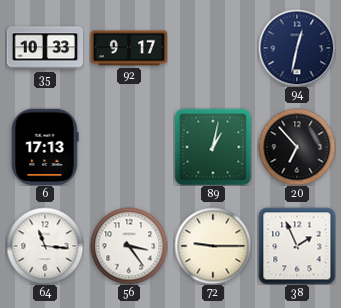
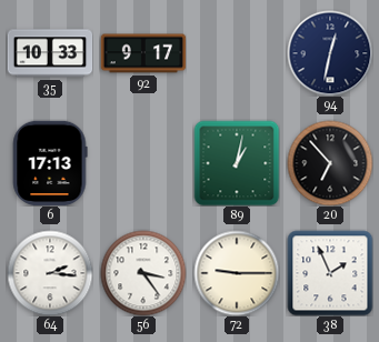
64: 11:16 -> 2:16 (50, 273)
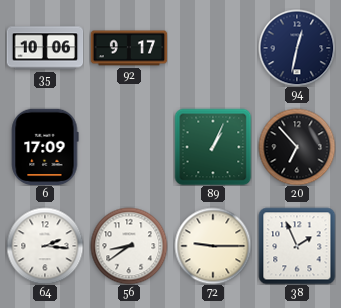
35: 10:33 -> 10:06 (45, 48)
6: 17:13 -> 17:09 (45, 147)
89: 1:02 -> 1:04 (213, 147)
56: 3:24 -> 8:39 (129, 246)
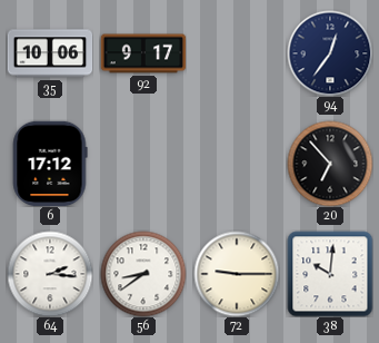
94: 12:32 -> 12:36 (330, 53)
6: 17:09 -> 17:12 (50, 164)
89: 1:04 -> none (213, 147)
38: 1:56 -> 10:01 (330, 274)
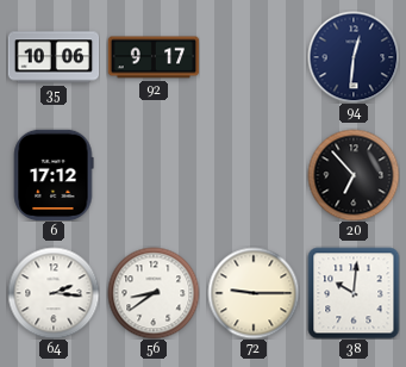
94: 12:36 -> 12:31 (354, 57)
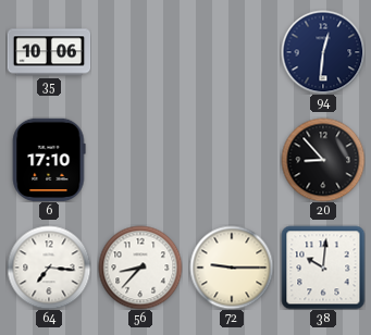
92: 9:17 -> none (154, 57)
6: 17:12 -> 17:10 (49, 160)
20: 6:53 -> 8:53 (323, 160)
64: 2:16 -> 7:16 (49, 268)
56: 8:39 -> 8:37 (140, 268)
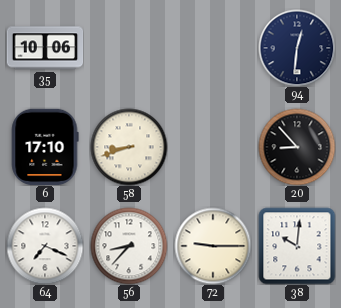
58: none -> 8:42 (129, 147)
64: 7:16 -> 7:19 (45, 246)
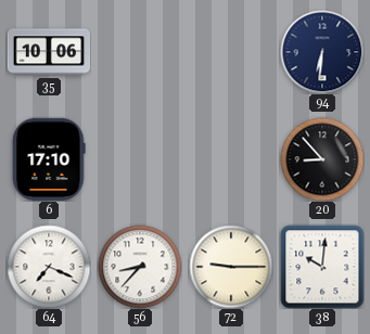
94: 12:31 -> 6:31 (322, 52)
58: 8:42 -> none (129, 147)
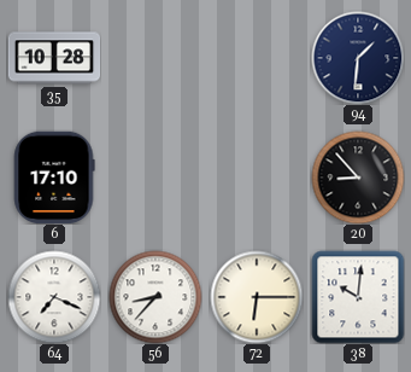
35: 10:06 -> 10:28 (54, 58)
94: 6:31 -> 1:31 (358, 58)
72: 9:15 -> 6:15 (257, 297)
